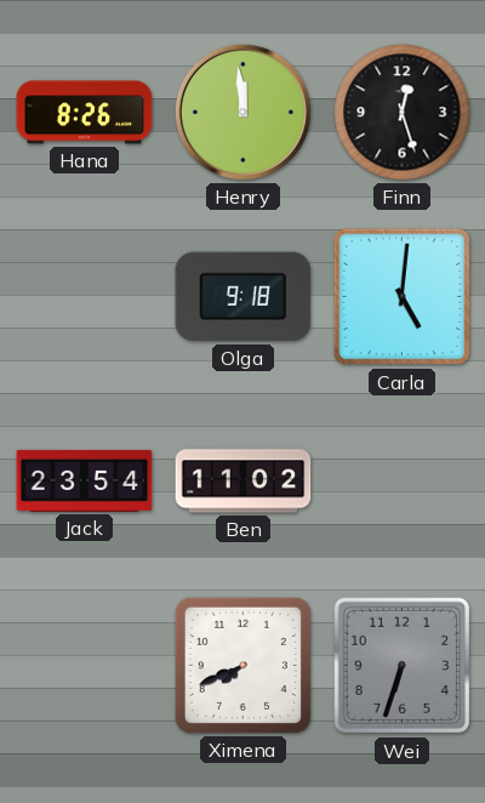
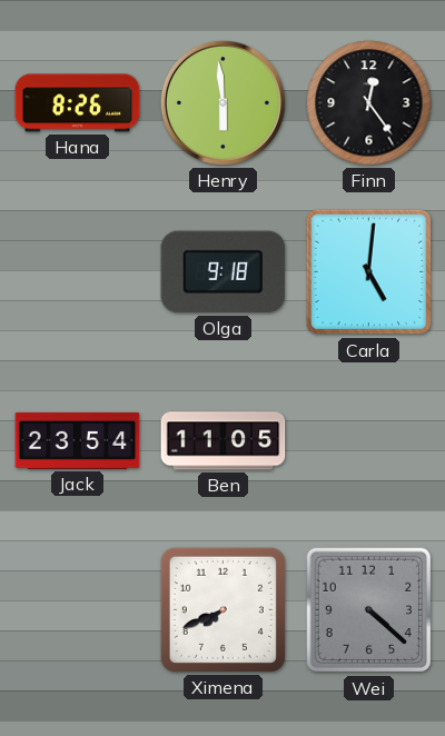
Henry: 11:59 -> 5:59 (222, 102)
Finn: 12:27 -> 12:24 (369, 103)
Ben: 11:02 -> 11:05 (224, 441)
Wei: 6:33 -> 4:22 (369, 610)
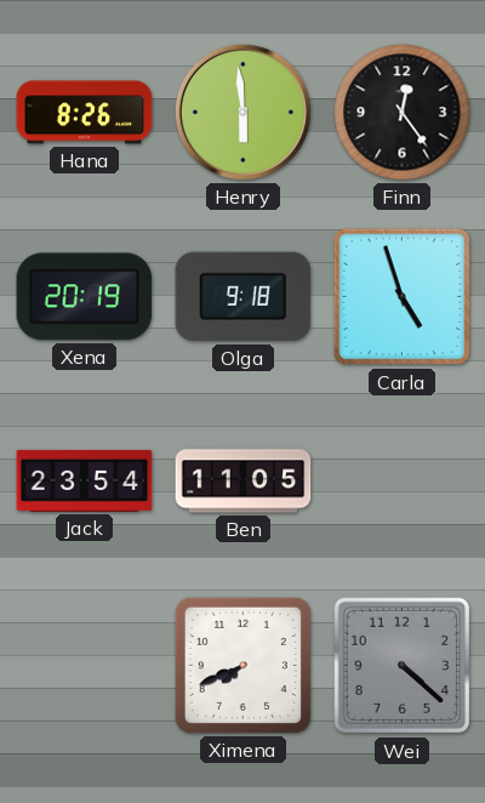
Xena: none -> 20:19 (85, 297)
Carla: 5:01 -> 4:57 (403, 297)
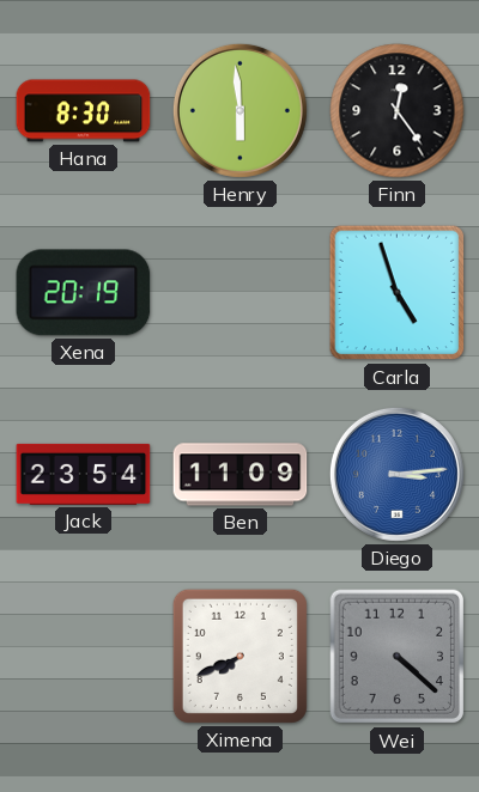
Hana: 8:26 -> 8:30 (84, 111)
Olga: 9:18 -> none (244, 297)
Ben: 11:05 -> 11:09 (241, 475)
Diego: none -> 3:14 (396, 474)
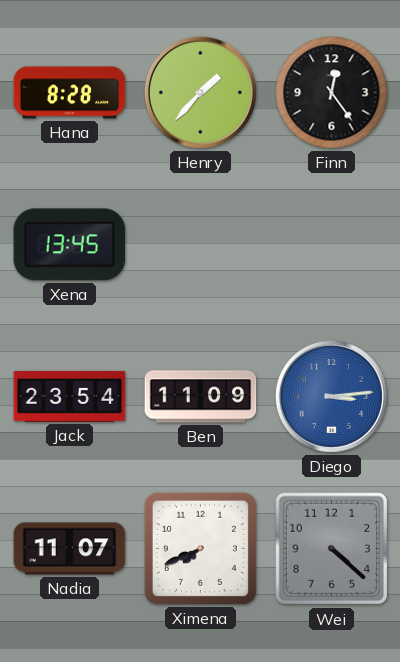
Hana: 8:30 -> 8:28 (70, 93)
Henry: 5:59 -> 1:37 (200, 92)
Xena: 20:19 -> 13:45 (70, 245)
Carla: 4:57 -> none (398, 293)
Nadia: none -> 11:07 (70, 549)
